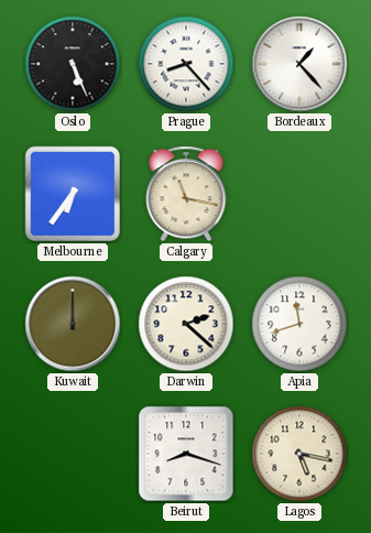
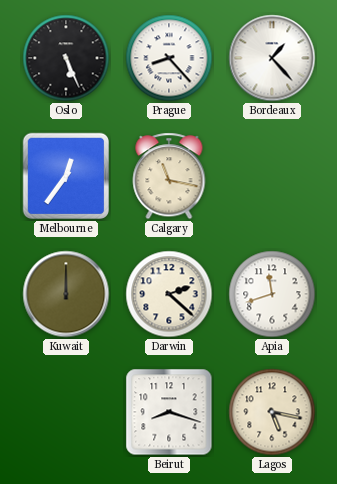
Melbourne: 6:36 -> 12:36 (66, 176)
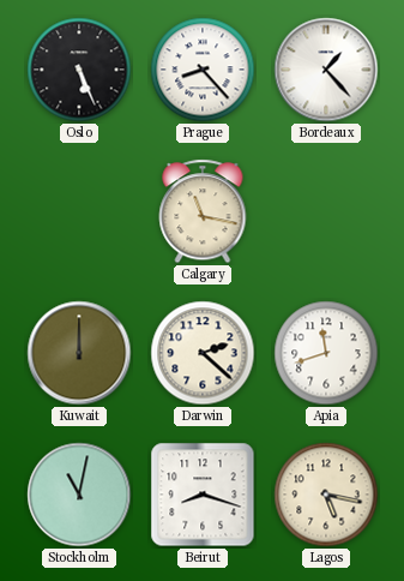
Melbourne: 12:36 -> none (66, 176)
Stockholm: none -> 11:02 (79, 495)
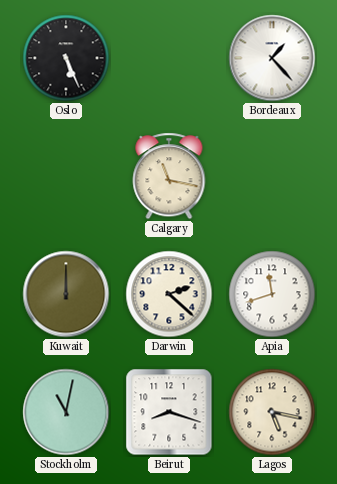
Prague: 8:23 -> none (203, 70)
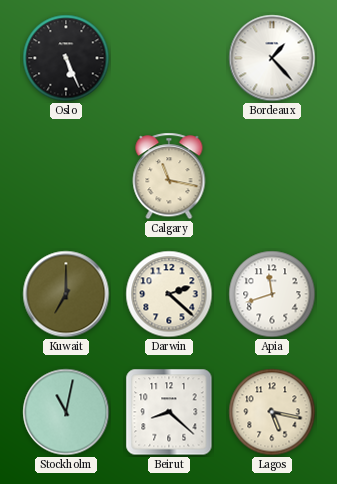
Kuwait: 12:00 -> 7:00 (66, 294)
Beirut: 8:18 -> 8:22 (169, 412)
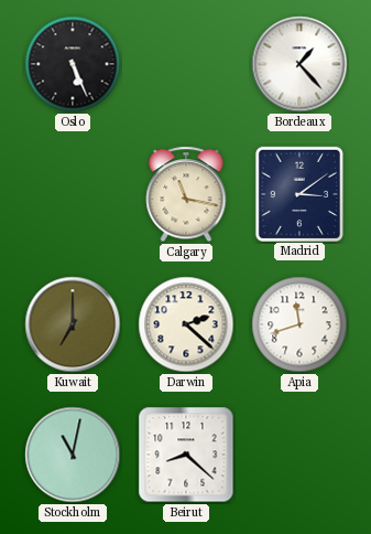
Madrid: none -> 3:09 (299, 193)
Lagos: 5:17 -> none (272, 412)
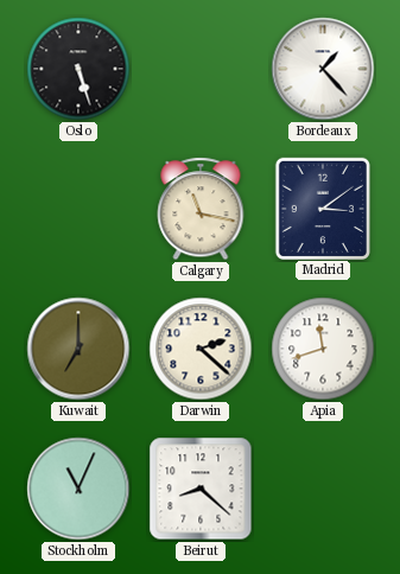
Oslo: 5:26 -> 5:27 (78, 69)
Stockholm: 11:02 -> 11:04 (78, 489)
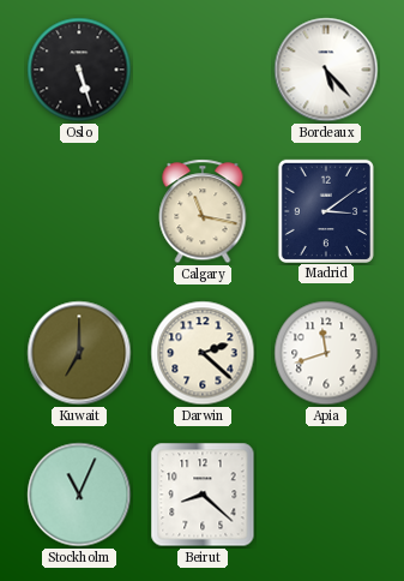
Bordeaux: 1:23 -> 5:23 (326, 70)
